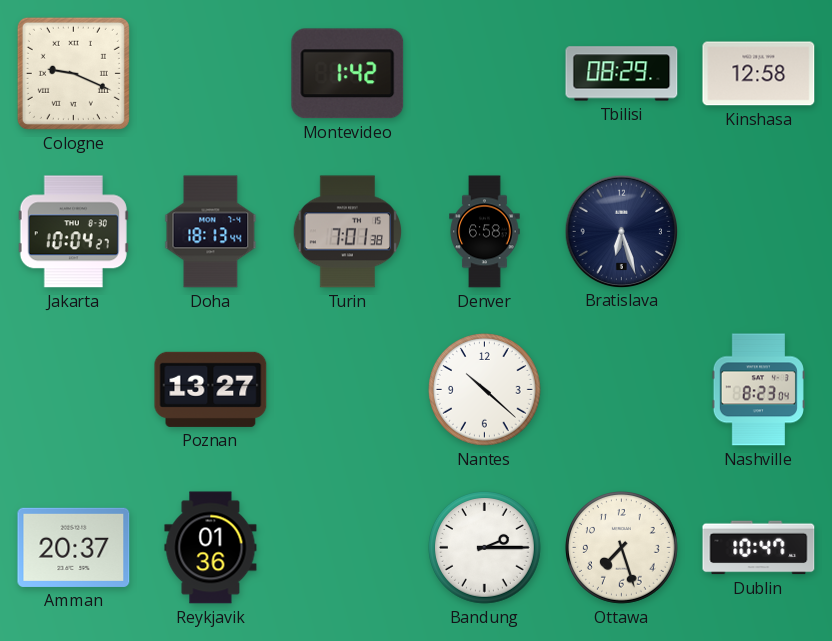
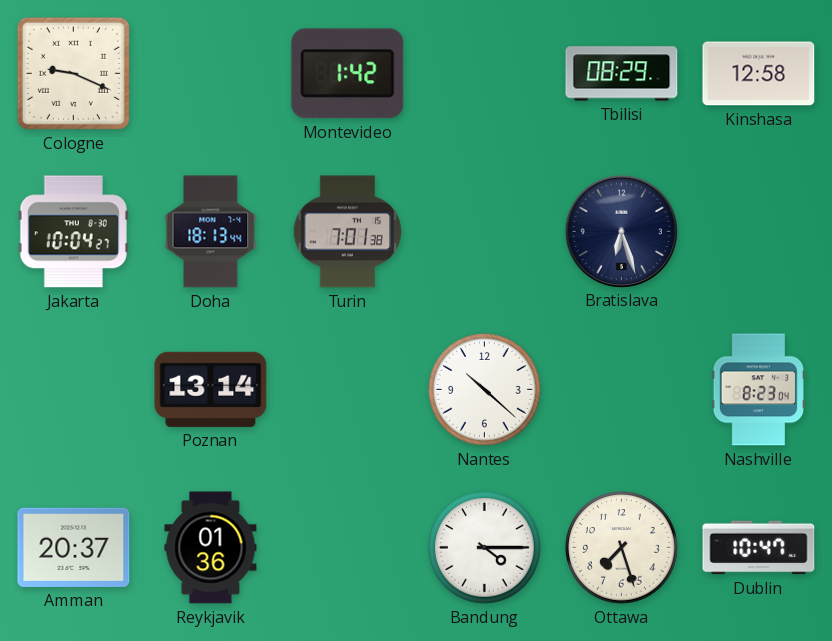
Denver: 6:58 -> none (485, 232)
Poznan: 13:27 -> 13:14 (211, 389)
Bandung: 2:15 -> 4:15 (485, 548)
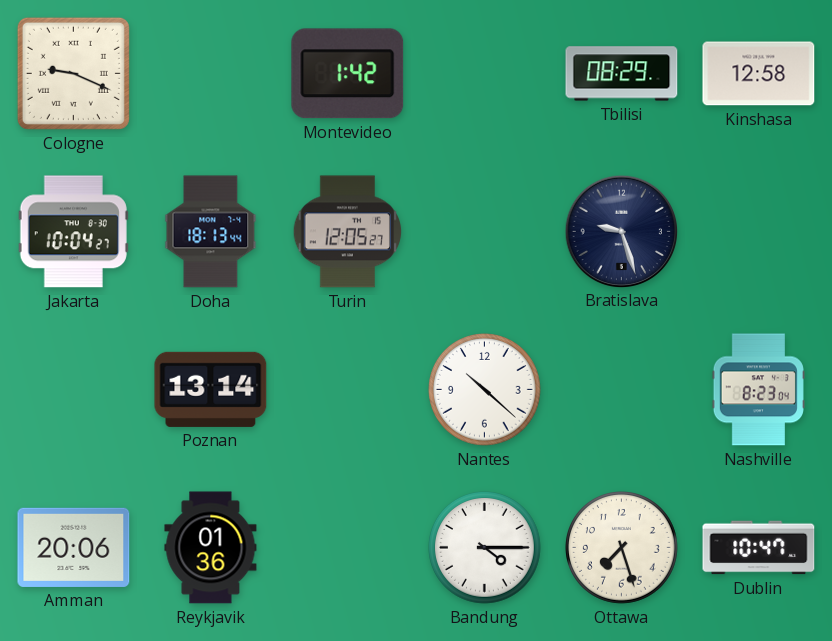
Turin: 7:01 -> 12:05 (348, 232)
Bratislava: 6:27 -> 9:27 (621, 231)
Amman: 20:37 -> 20:06 (74, 547)
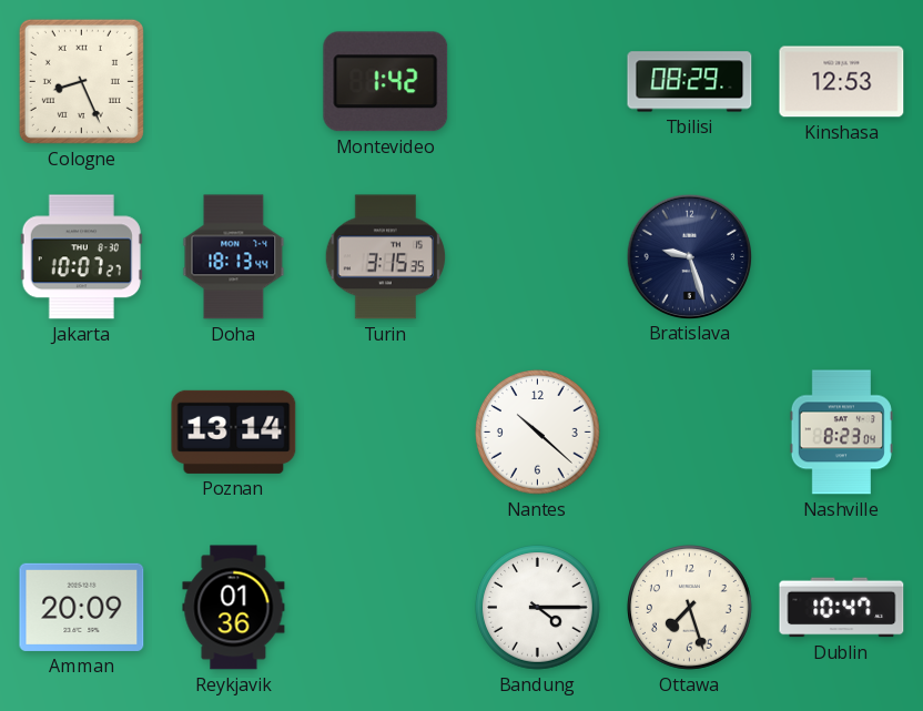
Cologne: 9:19 -> 8:26 (81, 81)
Kinshasa: 12:58 -> 12:53 (842, 82)
Jakarta: 10:04 -> 10:07 (81, 257)
Turin: 12:05 -> 3:15 (386, 257)
Amman: 20:06 -> 20:09 (82, 607)
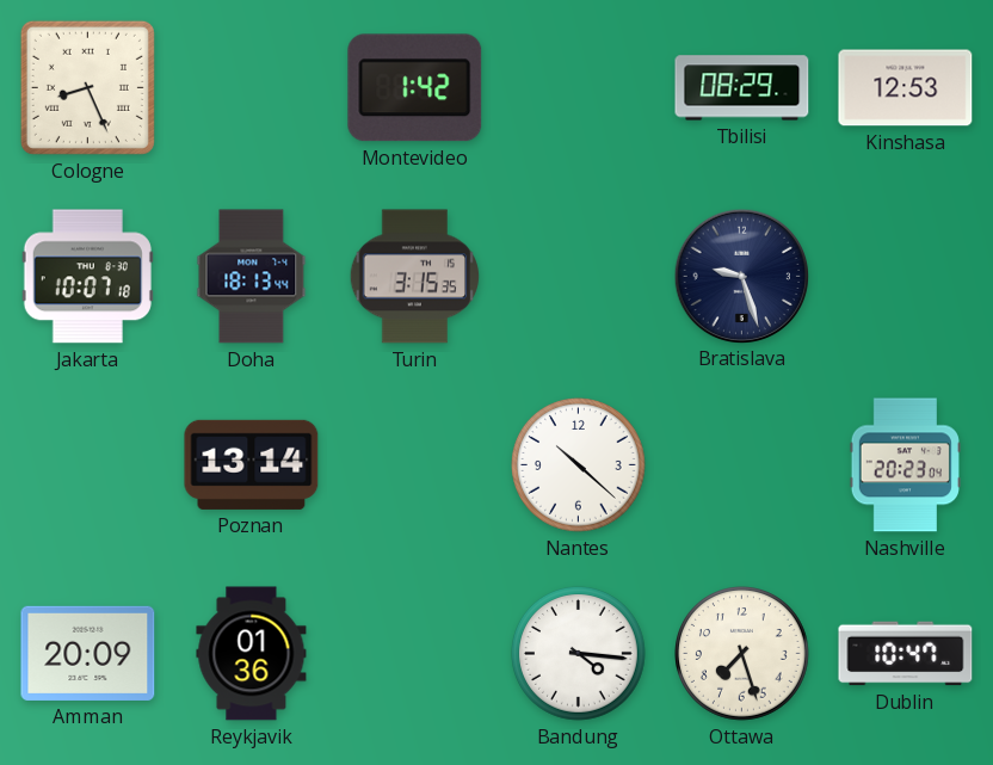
Jakarta: 10:07:27 -> 10:07:18 (87, 277)
Nashville: 8:23 -> 20:23 (905, 465)
Bandung: 4:15 -> 4:16 (579, 654)
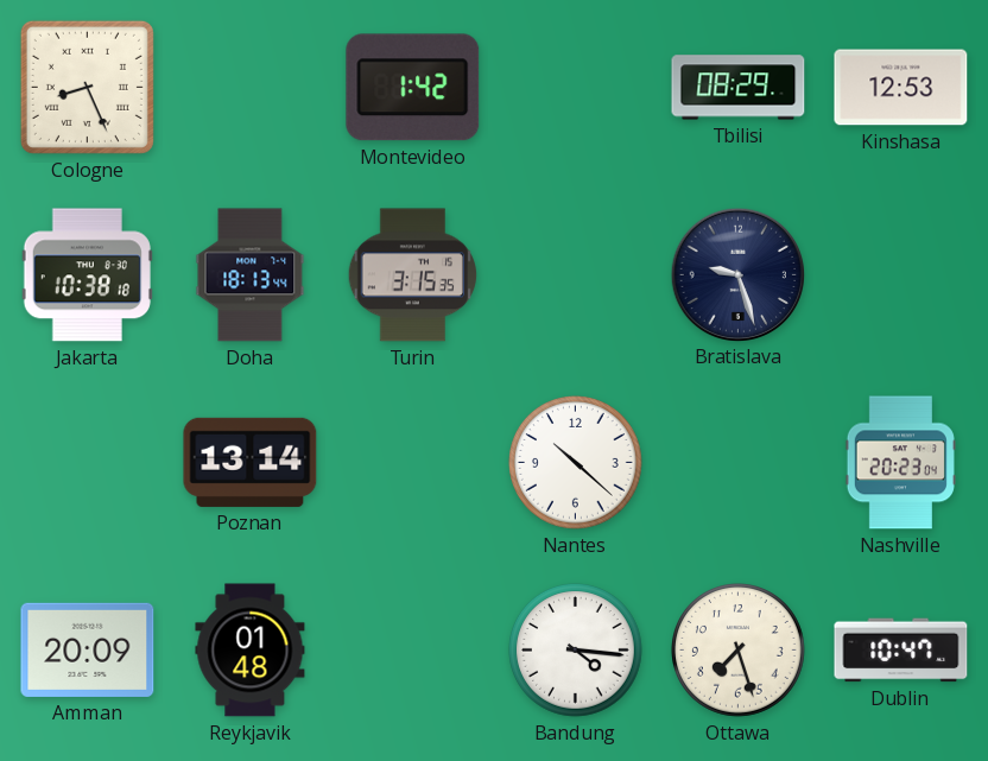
Jakarta: 10:07 -> 10:38 (87, 275)
Reykjavik: 01:36 -> 01:48 (251, 651)
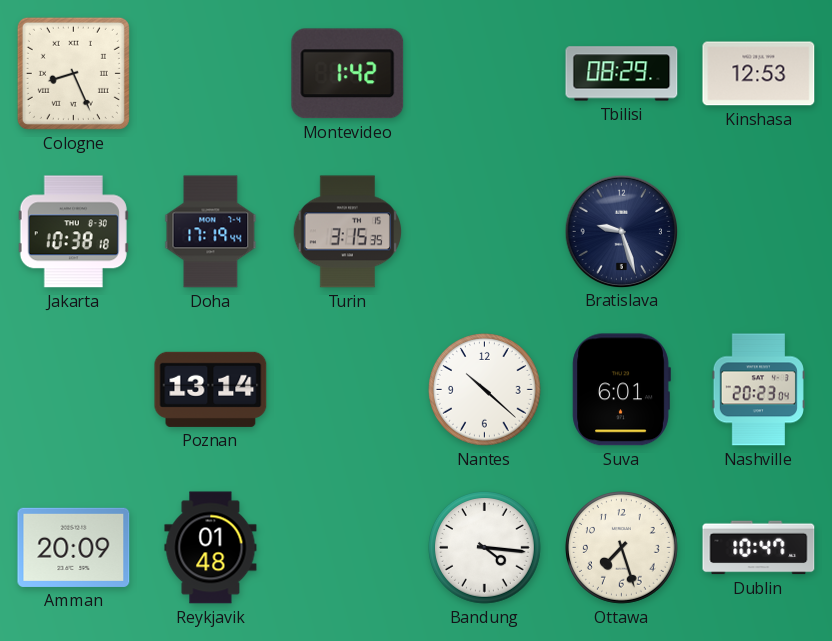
Doha: 18:13 -> 17:19 (211, 232)
Suva: none -> 6:01 (621, 390)
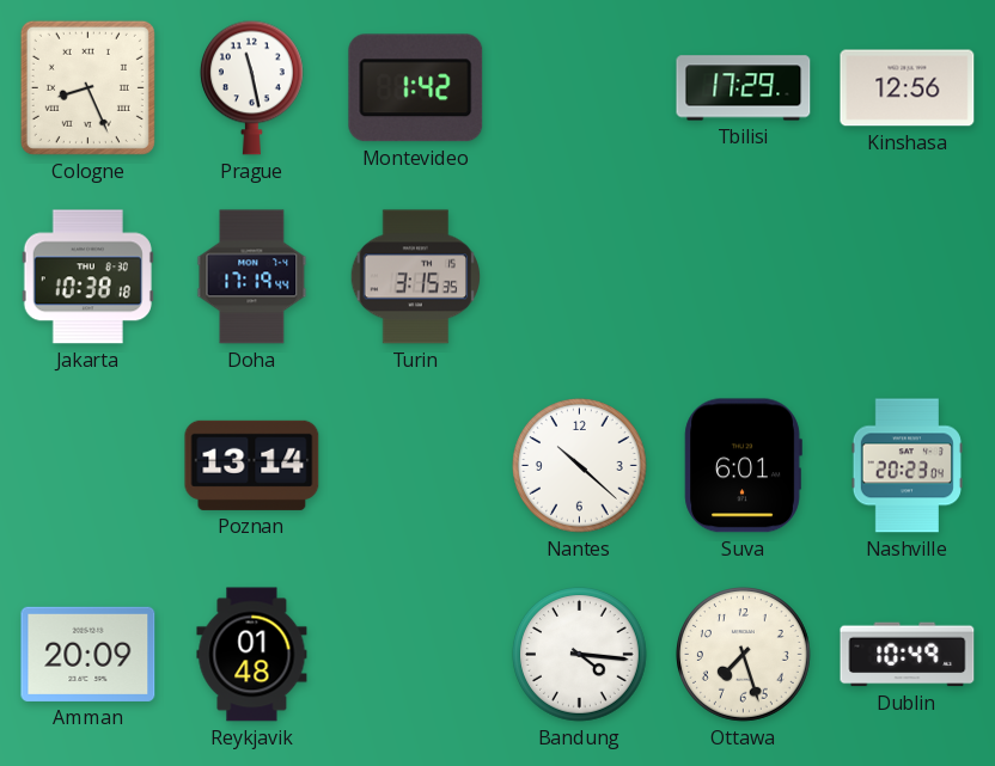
Prague: none -> 11:28 (251, 87)
Tbilisi: 08:29 -> 17:29 (744, 88)
Kinshasa: 12:53 -> 12:56 (908, 88)
Bratislava: 9:27 -> none (621, 231)
Dublin: 10:47 -> 10:49 (908, 655)
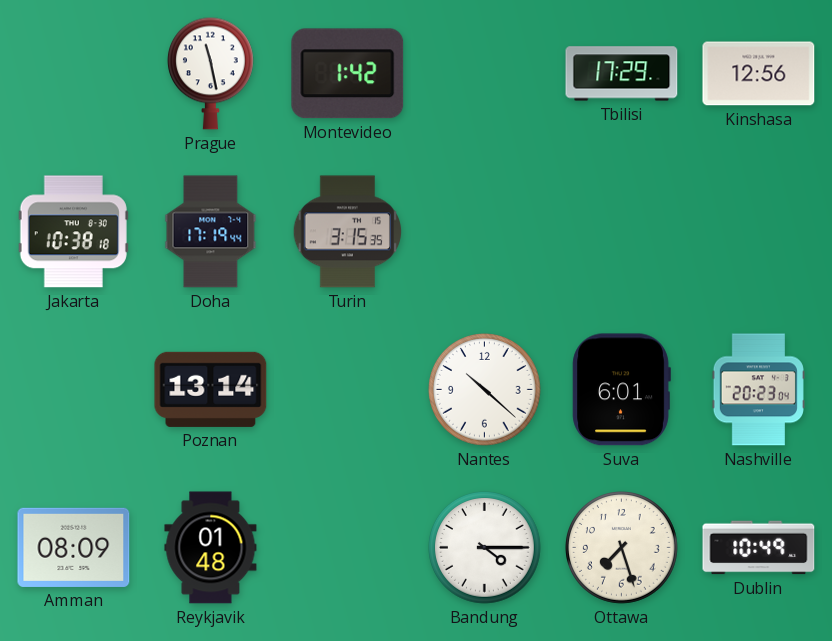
Cologne: 8:26 -> none (87, 87)
Amman: 20:09 -> 08:09 (74, 547)
Bandung: 4:16 -> 4:15 (485, 548)
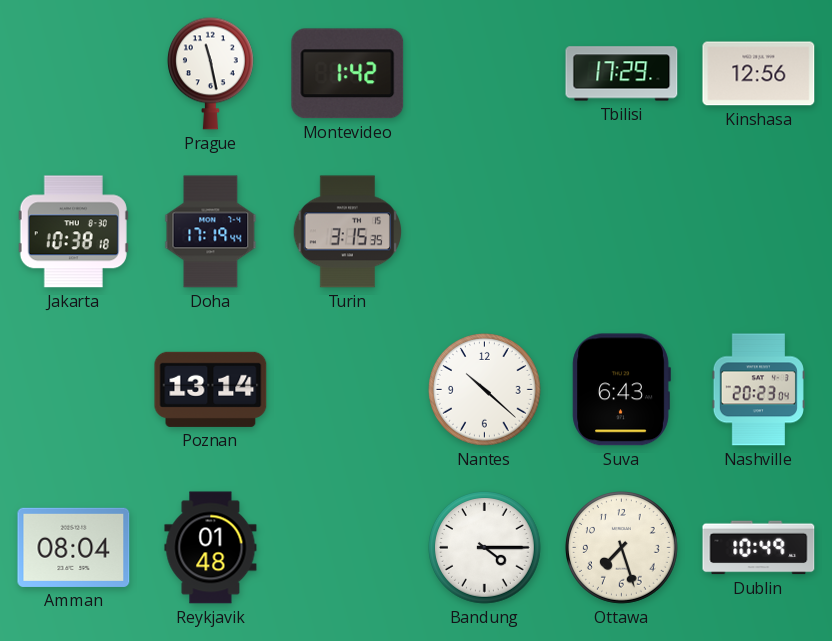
Suva: 6:01 -> 6:43 (621, 390)
Amman: 08:09 -> 08:04 (74, 547)
